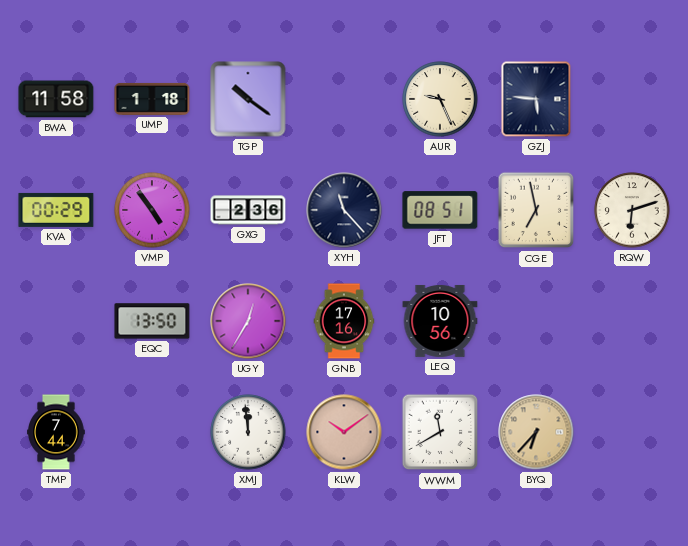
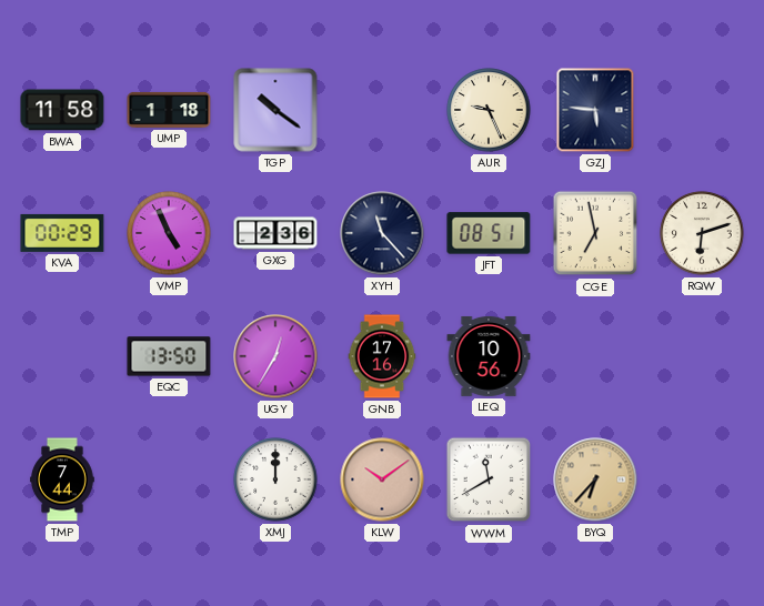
VMP: 4:54 -> 4:56 (169, 233)
XMJ: 11:59 -> 12:00 (275, 479)
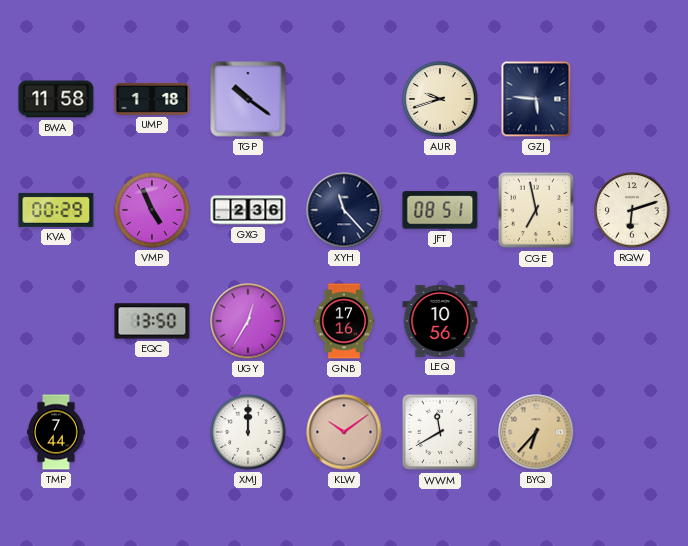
AUR: 9:26 -> 9:42 (440, 99)
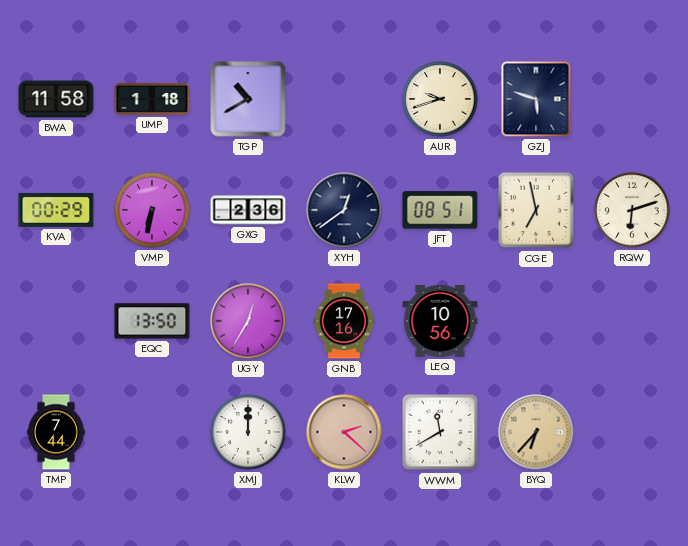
TGP: 10:21 -> 10:40 (248, 99)
GZJ: 5:46 -> 5:48 (536, 99)
VMP: 4:56 -> 6:32 (152, 210)
XYH: 11:23 -> 12:39 (344, 210)
KLW: 10:09 -> 2:22 (344, 432)
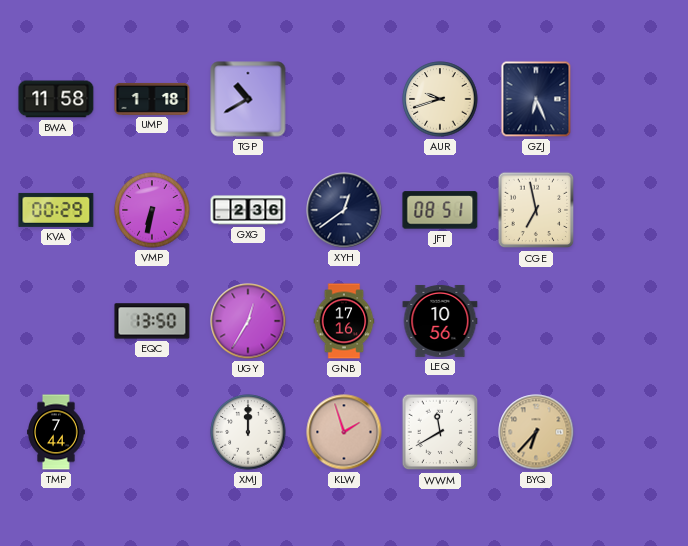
GZJ: 5:48 -> 6:26 (536, 99)
RQW: 6:12 -> none (632, 210)
KLW: 2:22 -> 1:57 (344, 432)
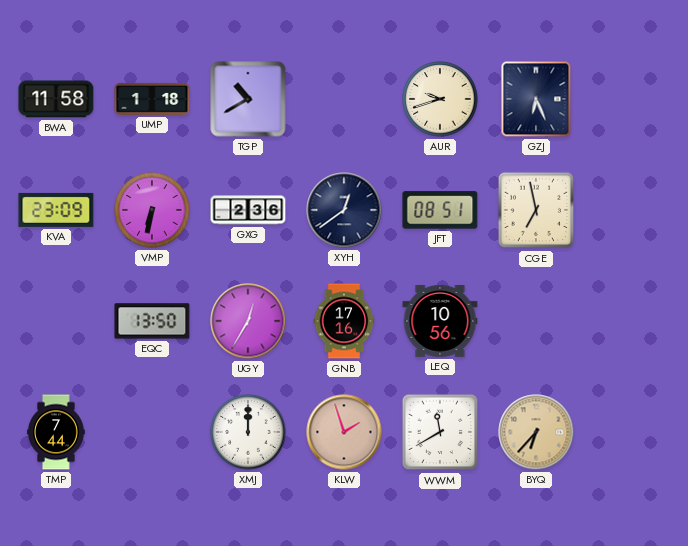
KVA: 00:29 -> 23:09 (56, 210)
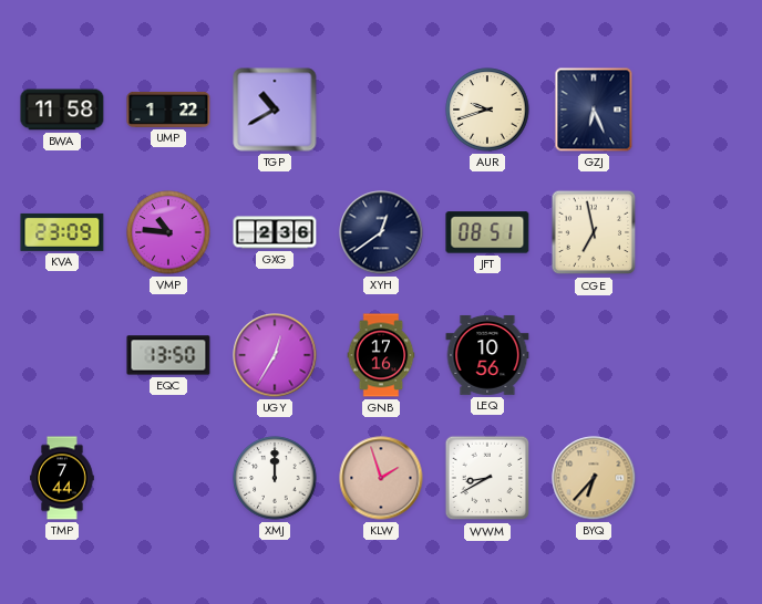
UMP: 1:18 -> 1:22 (168, 110)
VMP: 6:32 -> 10:46 (168, 232)
WWM: 11:40 -> 8:40 (487, 478)
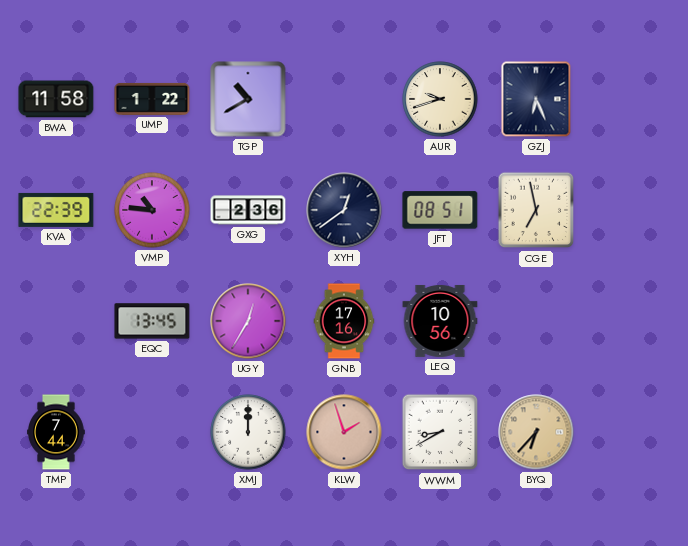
KVA: 23:09 -> 22:39 (56, 210)
EQC: 13:50 -> 13:45 (152, 321)
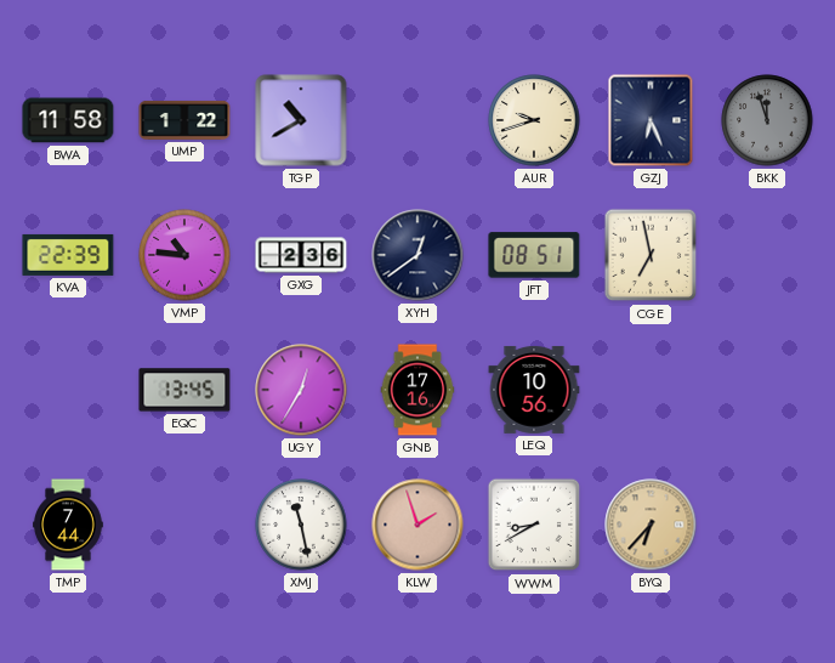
BKK: none -> 11:57 (767, 120)
XMJ: 12:00 -> 11:28 (301, 525)
